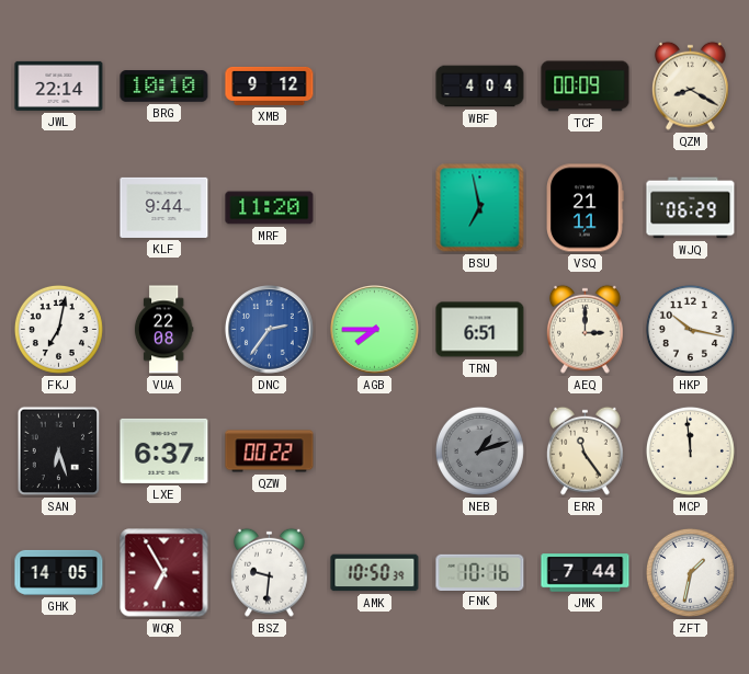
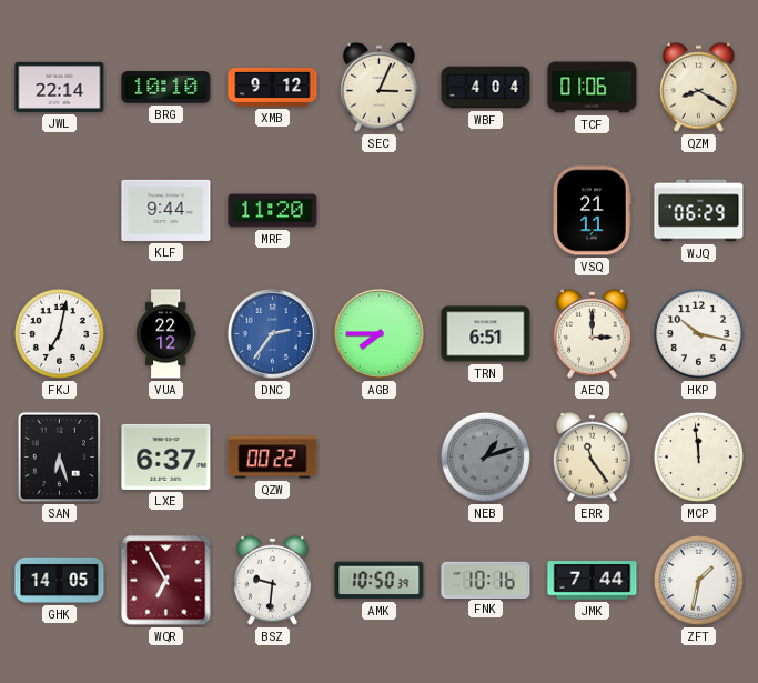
SEC: none -> 3:04 (378, 87)
TCF: 00:09 -> 01:06 (593, 88)
BSU: 6:58 -> none (480, 208)
VUA: 22:08 -> 22:12 (165, 334)
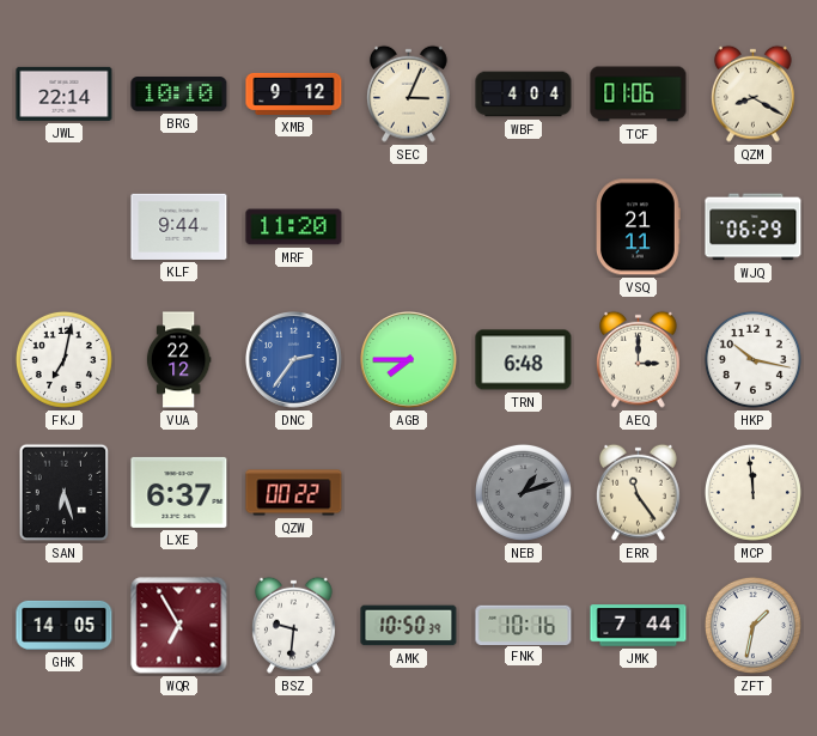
TRN: 6:51 -> 6:48 (524, 360)
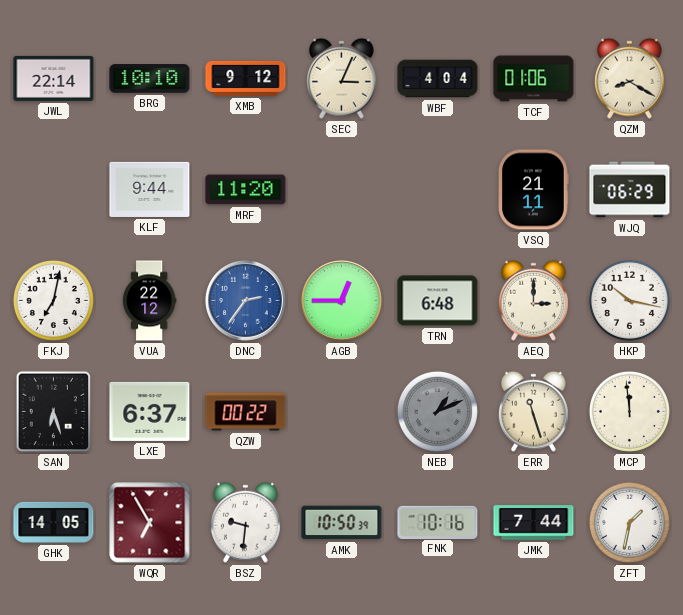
AGB: 7:45 -> 12:45 (342, 301)
NEB: 1:12 -> 1:11 (437, 411)
ERR: 11:24 -> 11:27 (533, 411)
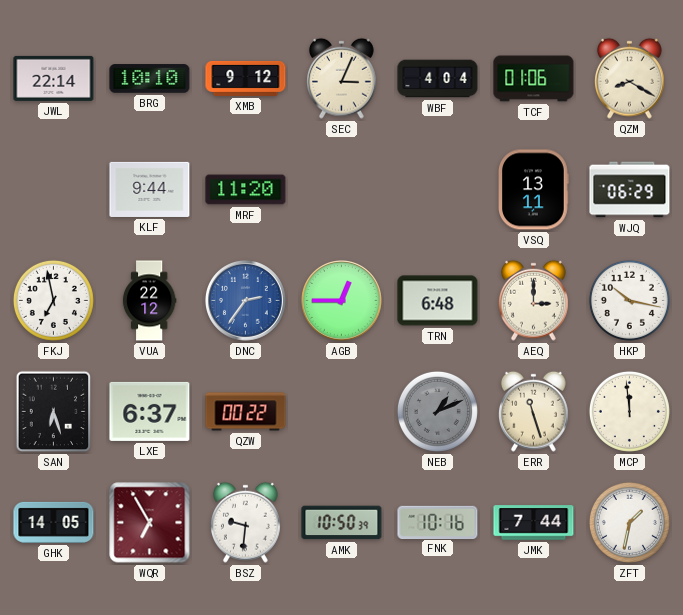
VSQ: 21:11 -> 13:11 (534, 190)
FKJ: 7:02 -> 6:58 (53, 300)
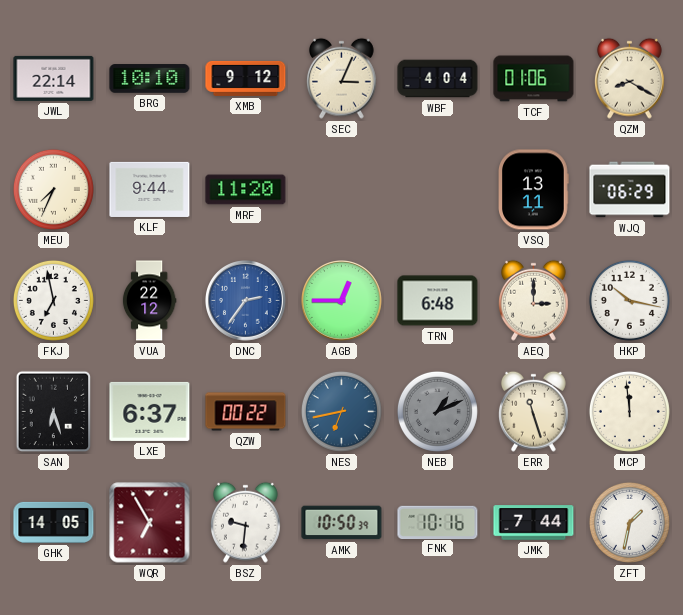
MEU: none -> 7:34 (53, 189)
NES: none -> 6:43 (341, 411)
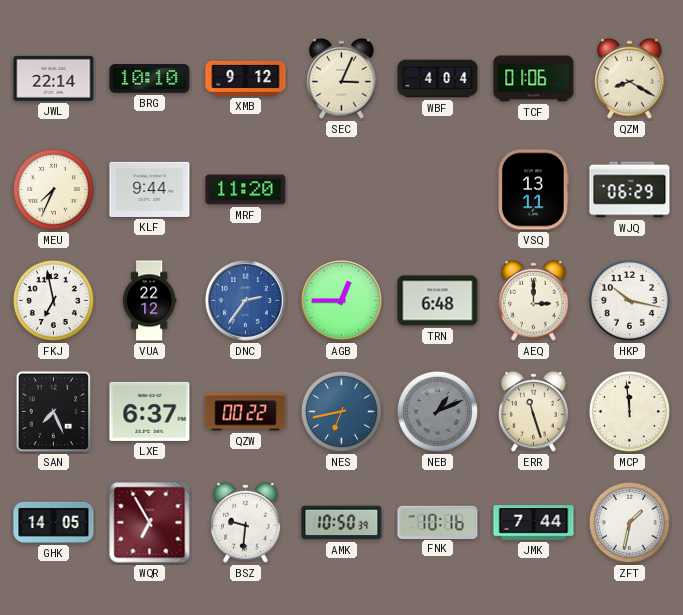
SAN: 6:27 -> 7:26 (54, 412)
